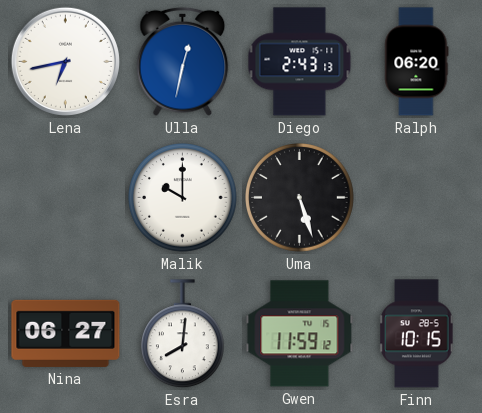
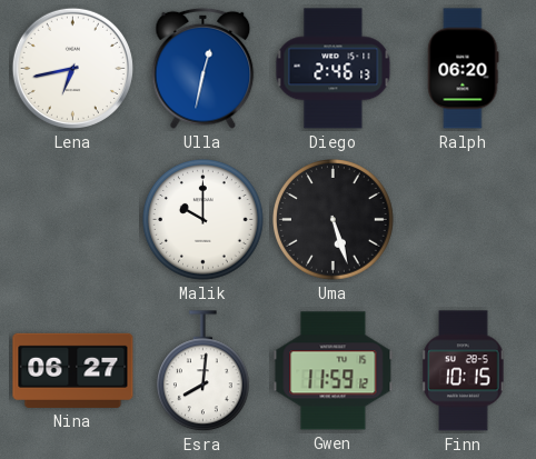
Diego: 2:43 -> 2:46 (334, 69)
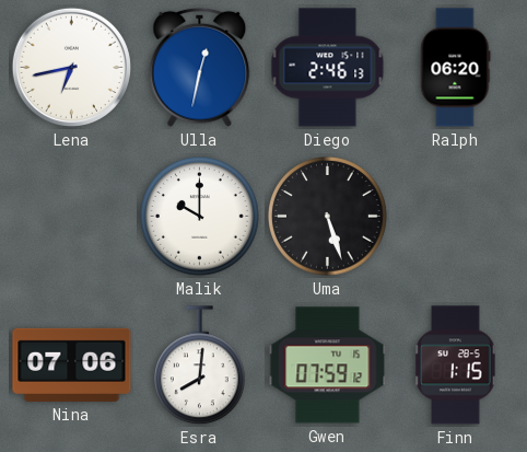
Nina: 06:27 -> 07:06 (72, 364)
Gwen: 11:59 -> 07:59 (328, 366)
Finn: 10:15 -> 1:15 (456, 366)
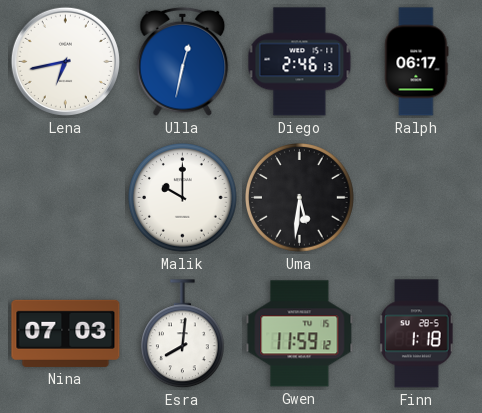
Ralph: 06:20 -> 06:17 (417, 62)
Uma: 5:27 -> 5:31 (300, 198)
Nina: 07:06 -> 07:03 (66, 333)
Gwen: 07:59 -> 11:59 (300, 334)
Finn: 1:15 -> 1:18 (417, 334)
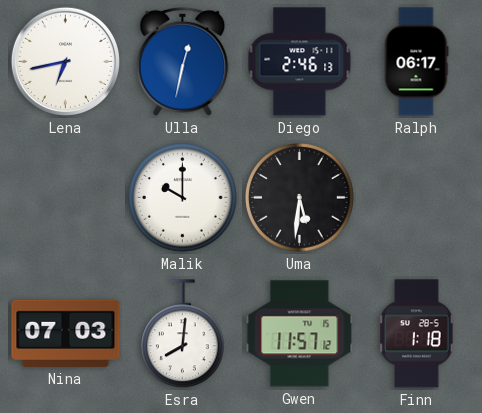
Gwen: 11:59 -> 11:57 (300, 334)
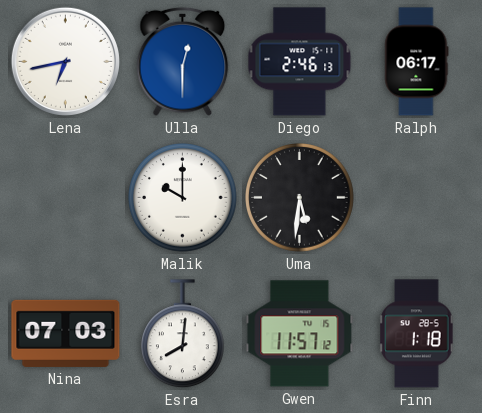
Ulla: 12:32 -> 12:30 (183, 61)
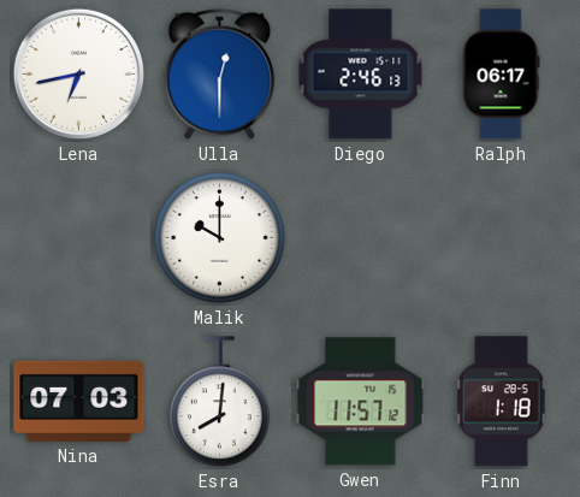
Uma: 5:31 -> none (300, 198)
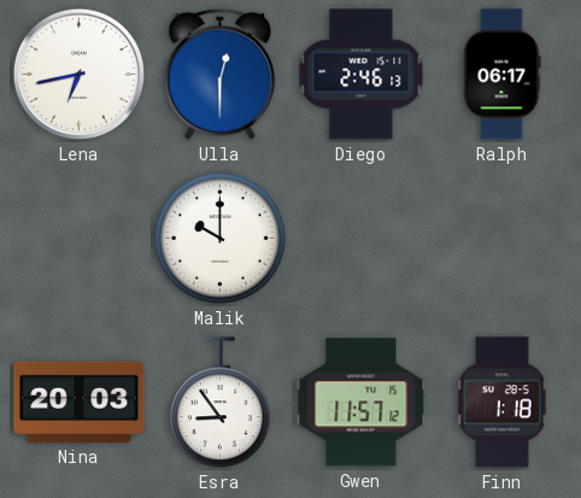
Nina: 07:03 -> 20:03 (80, 402)
Esra: 8:01 -> 8:54 (221, 403)
